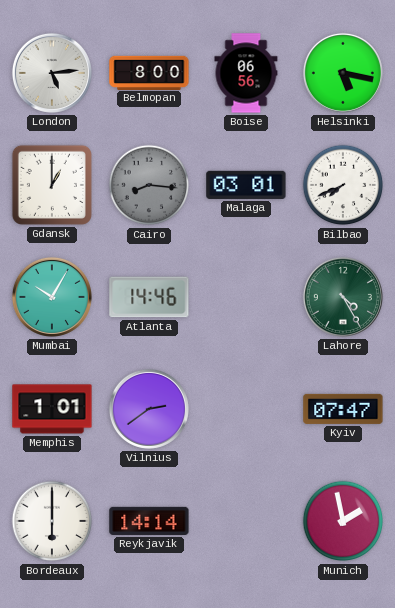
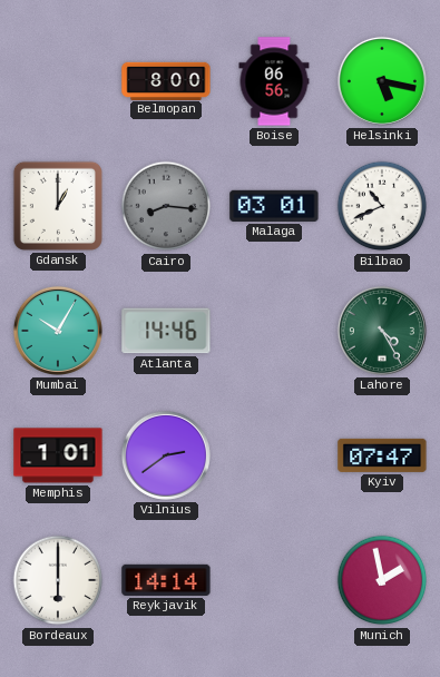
London: 5:14 -> none (52, 73)
Bilbao: 7:41 -> 10:41 (382, 206)
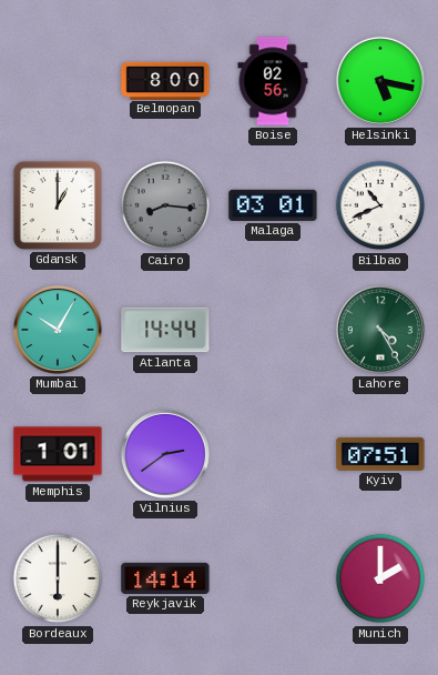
Boise: 06:56 -> 02:56 (273, 81)
Atlanta: 14:46 -> 14:44 (165, 330)
Kyiv: 07:47 -> 07:51 (380, 454)
Munich: 1:58 -> 2:00 (380, 578)
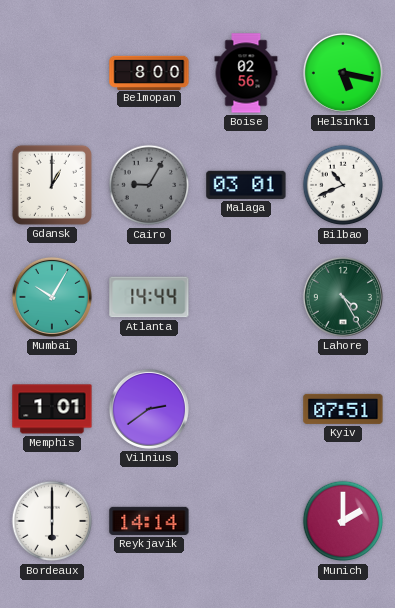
Cairo: 8:16 -> 9:05 (149, 185)
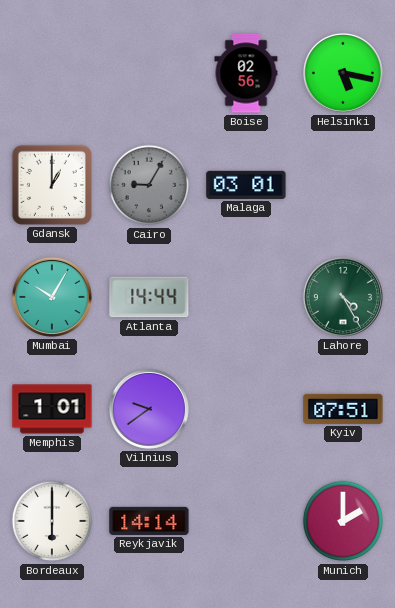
Belmopan: 8:00 -> none (149, 72)
Bilbao: 10:41 -> none (343, 185)
Vilnius: 2:39 -> 9:39 (149, 409)
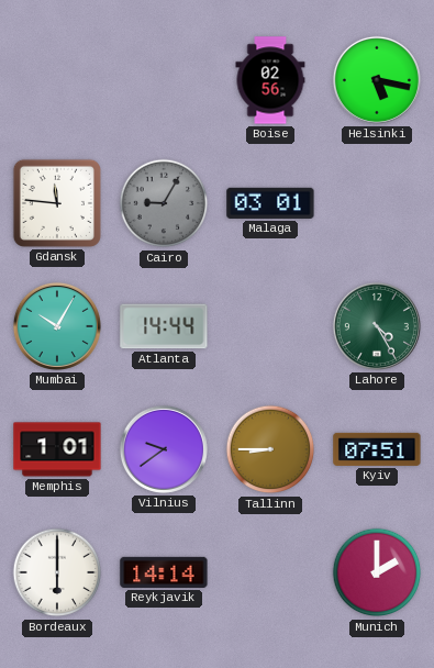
Gdansk: 1:00 -> 11:46 (57, 203)
Tallinn: none -> 8:45 (270, 449)
